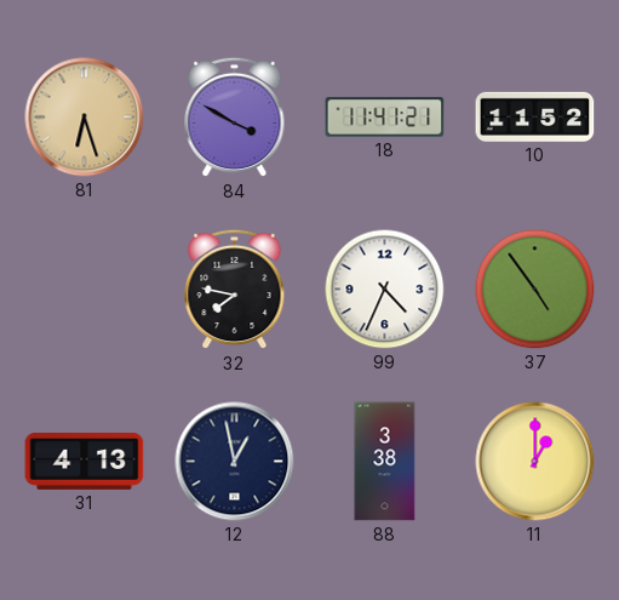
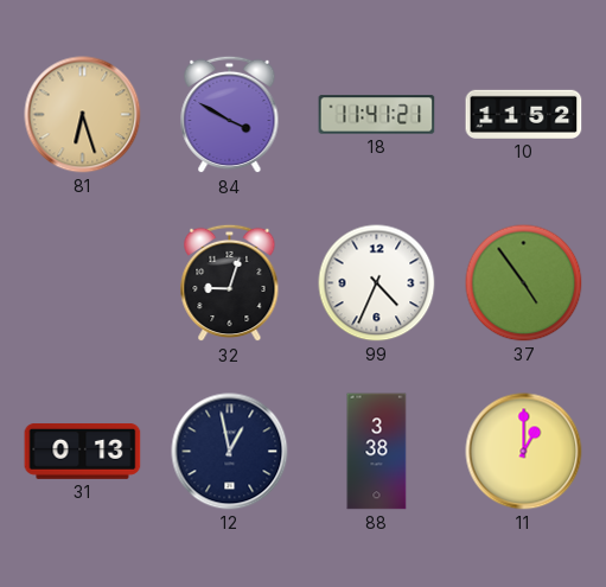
32: 7:47 -> 9:03 (230, 283)
31: 4:13 -> 0:13 (83, 451)
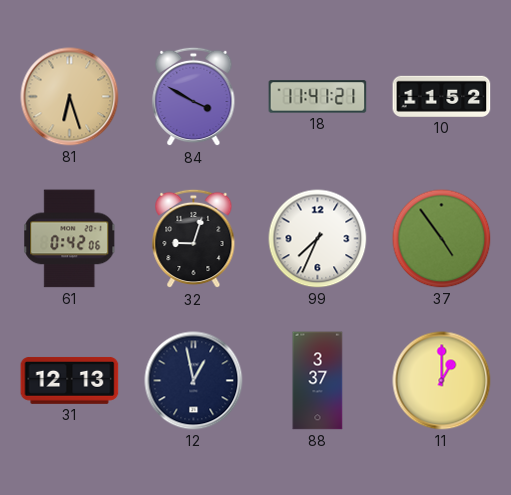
61: none -> 0:42 (70, 239)
99: 4:34 -> 7:34 (318, 239)
31: 0:13 -> 12:13 (70, 380)
88: 3:38 -> 3:37 (318, 381)
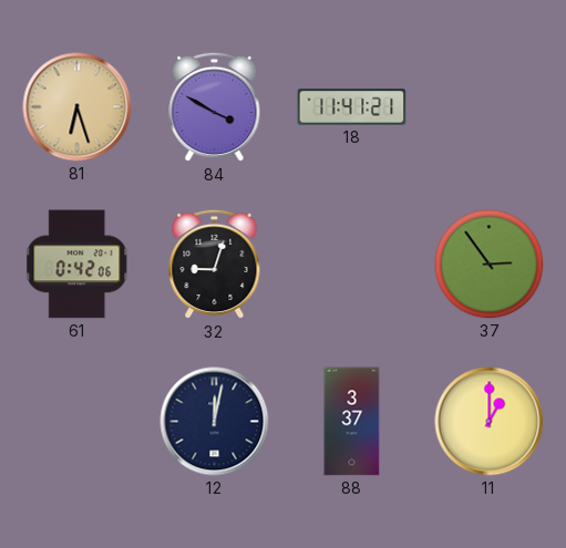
10: 11:52 -> none (442, 96)
99: 7:34 -> none (318, 239)
37: 4:54 -> 2:54 (490, 265)
31: 12:13 -> none (70, 380)
12: 12:58 -> 12:02 (215, 422)
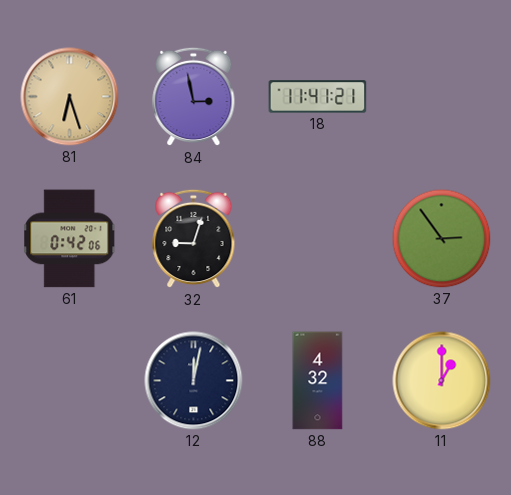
84: 3:50 -> 2:58 (194, 97)
88: 3:37 -> 4:32 (318, 381)
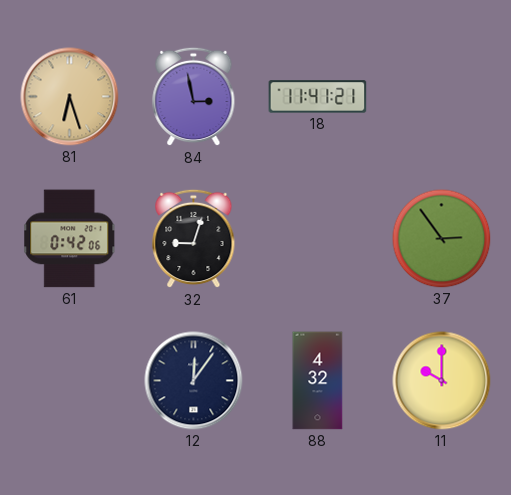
12: 12:02 -> 12:06 (194, 381)
11: 1:00 -> 10:00 (442, 381)
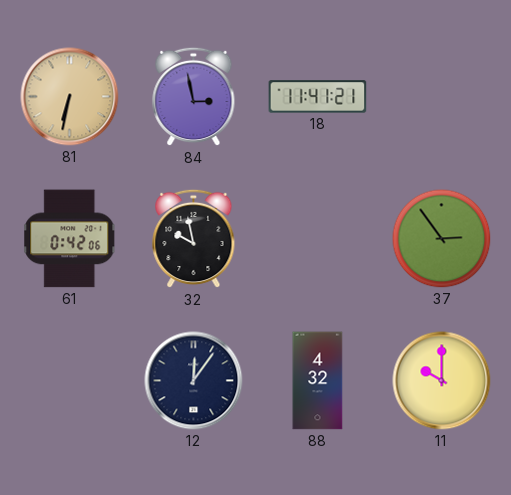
81: 6:27 -> 6:32 (70, 97)
32: 9:03 -> 9:58 (194, 239)
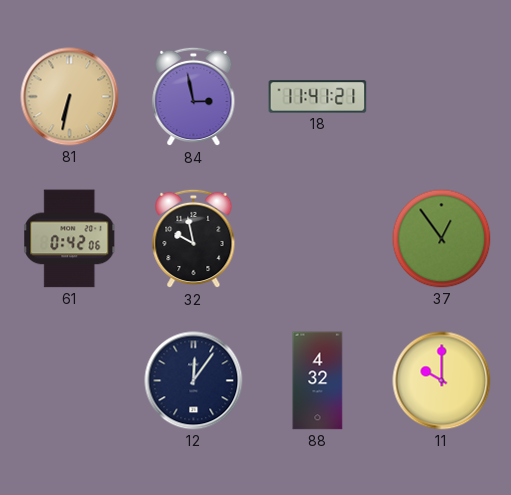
37: 2:54 -> 12:54 (442, 239)
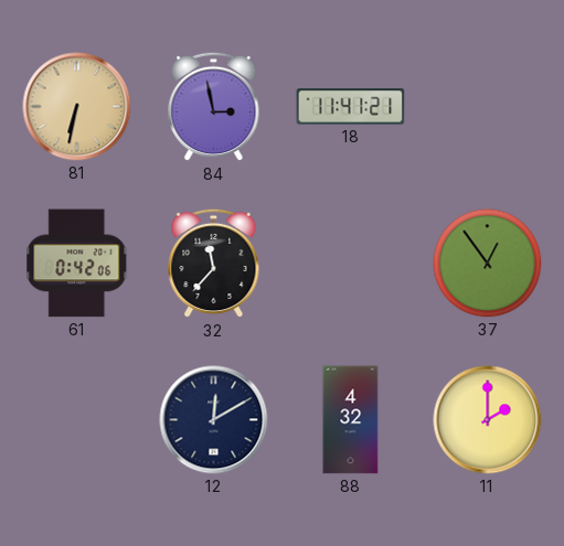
32: 9:58 -> 11:37 (214, 264)
12: 12:06 -> 12:10 (214, 420)
11: 10:00 -> 2:00 (488, 420)
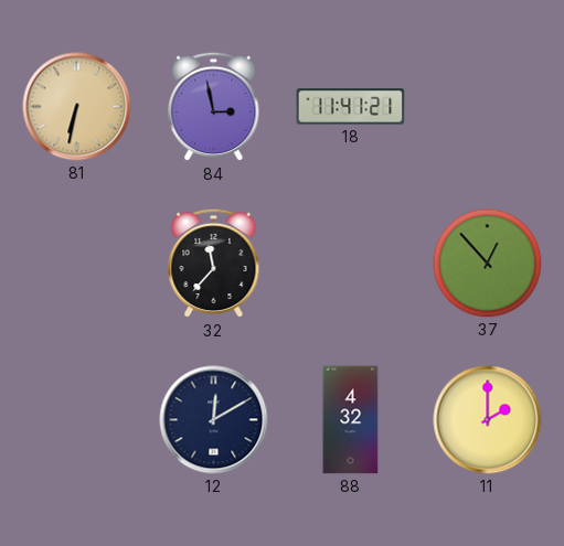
61: 0:42 -> none (77, 264)
37: 12:54 -> 12:53 (488, 264)
